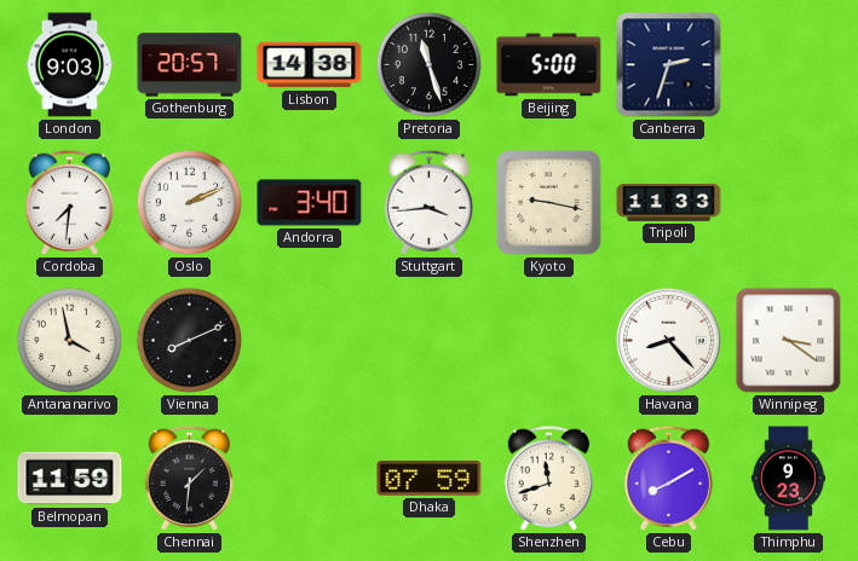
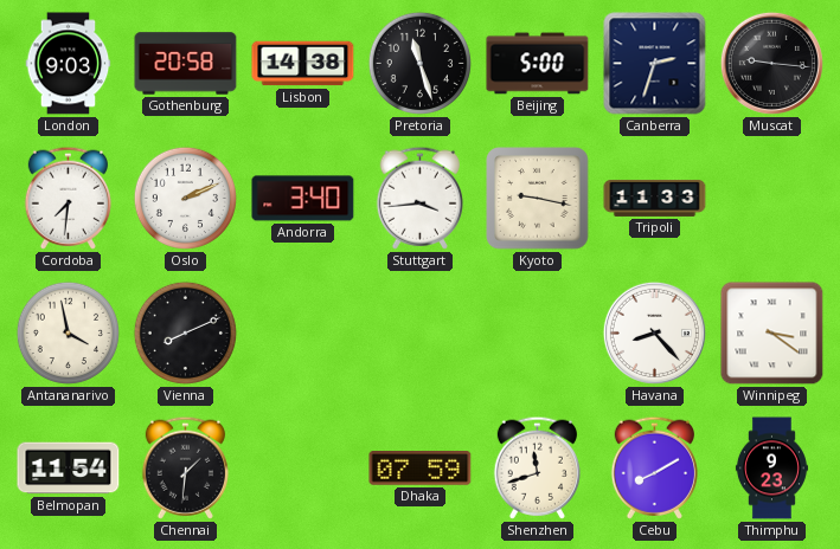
Gothenburg: 20:57 -> 20:58 (186, 64)
Muscat: none -> 9:16 (771, 63)
Belmopan: 11:59 -> 11:54 (69, 469)
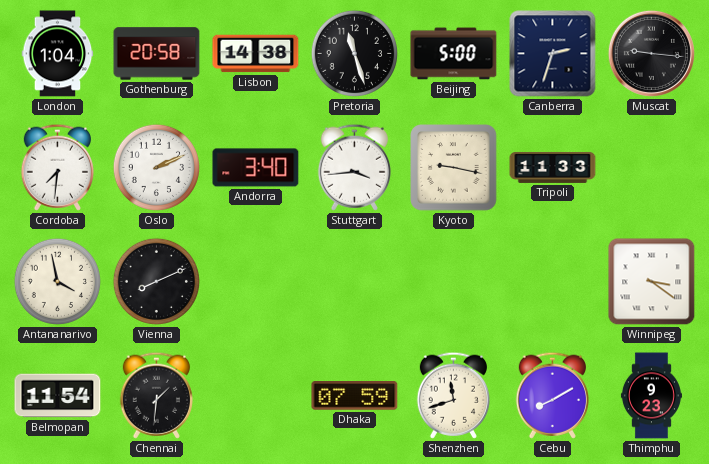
London: 9:03 -> 1:04 (58, 54)
Havana: 8:23 -> none (654, 332)
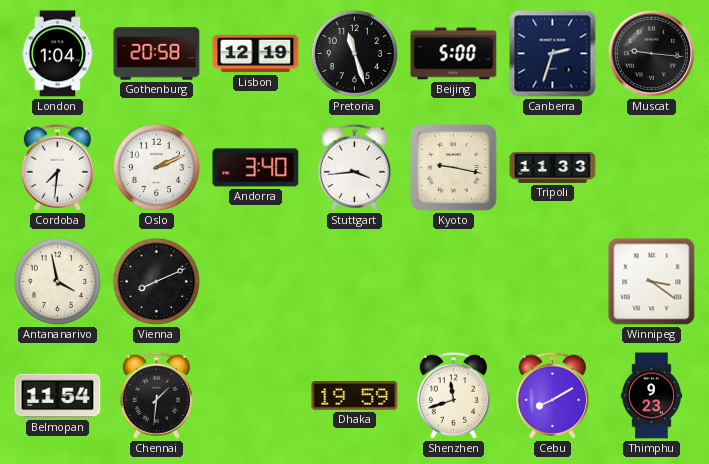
Lisbon: 14:38 -> 12:19 (256, 54)
Dhaka: 07:59 -> 19:59 (355, 396)
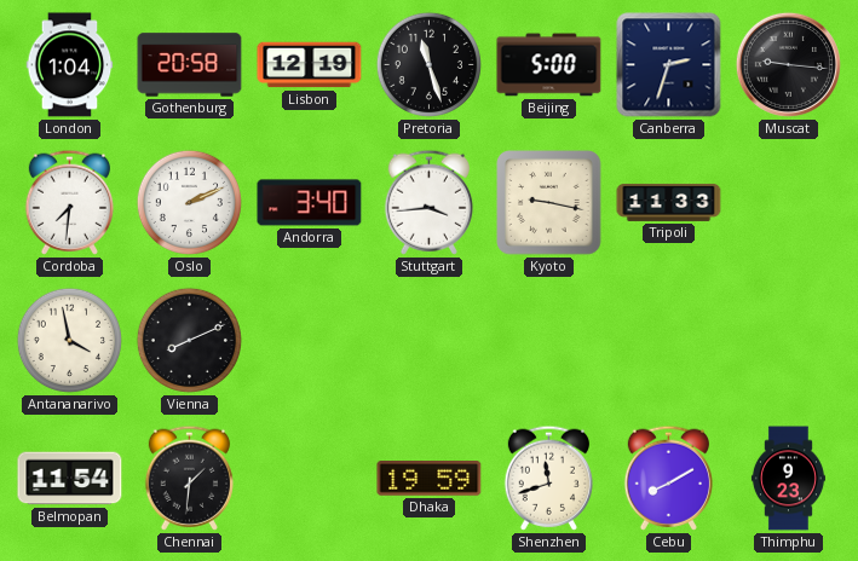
Winnipeg: 3:21 -> none (652, 282)
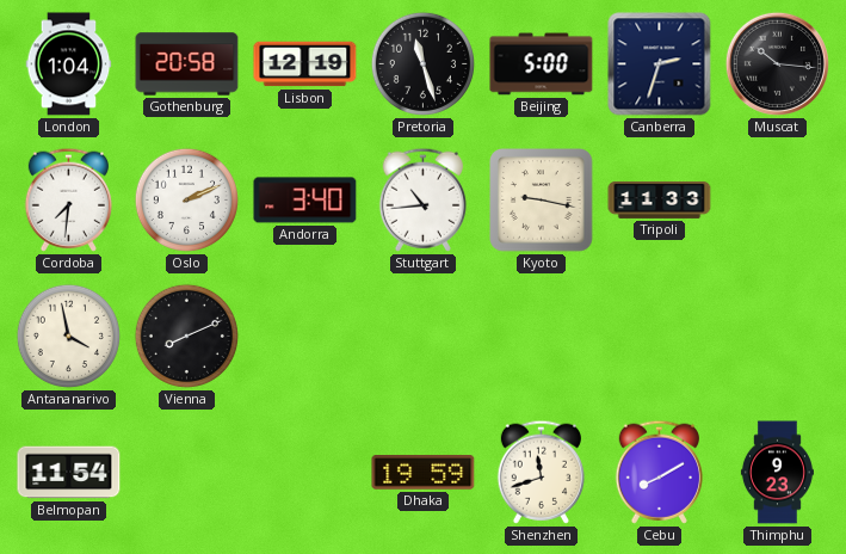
Muscat: 9:16 -> 10:16 (777, 63)
Stuttgart: 3:44 -> 10:44 (422, 199)
Chennai: 1:31 -> none (189, 478)
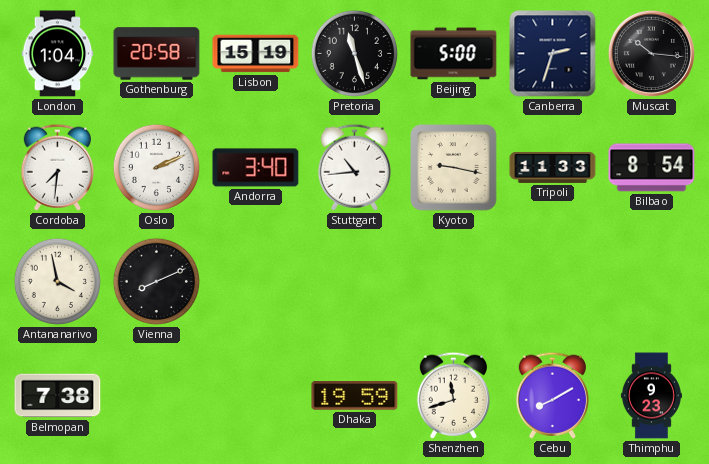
Lisbon: 12:19 -> 15:19 (256, 54)
Bilbao: none -> 8:54 (652, 168)
Belmopan: 11:54 -> 7:38 (58, 396)
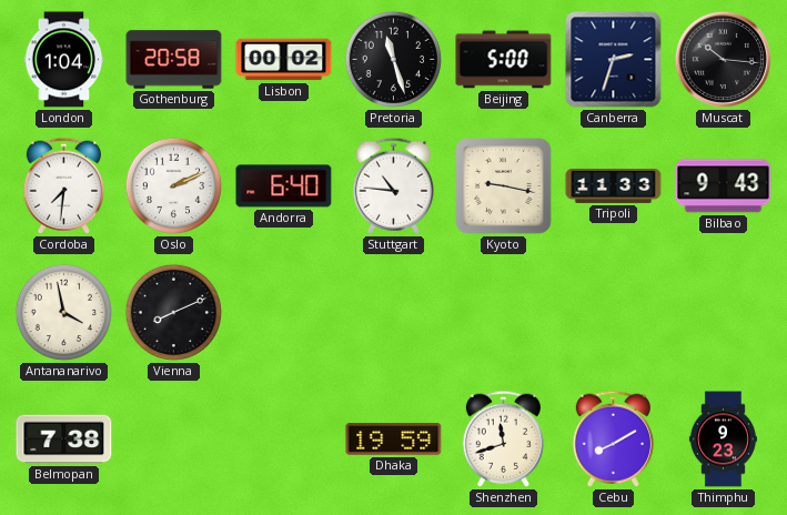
Lisbon: 15:19 -> 00:02 (284, 60)
Andorra: 3:40 -> 6:40 (284, 186)
Stuttgart: 10:44 -> 10:46 (393, 185)
Bilbao: 8:54 -> 9:43 (724, 186)
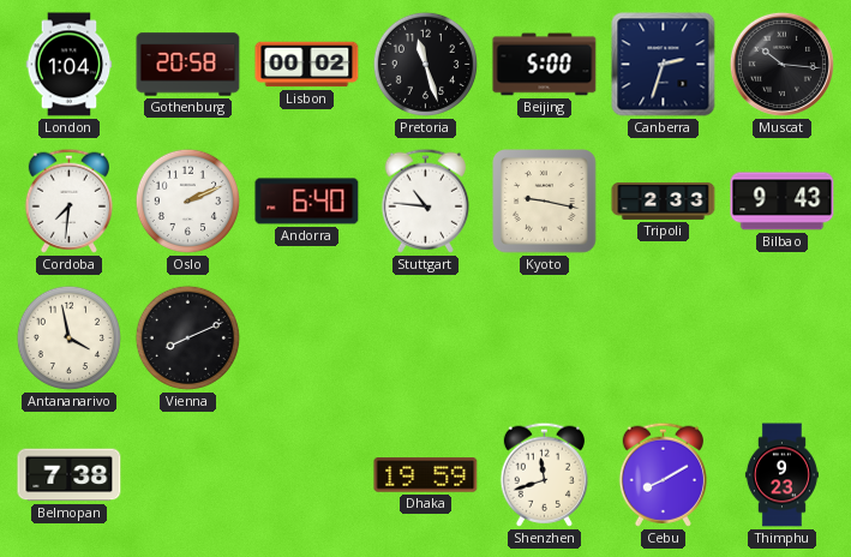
Tripoli: 11:33 -> 2:33 (664, 200)
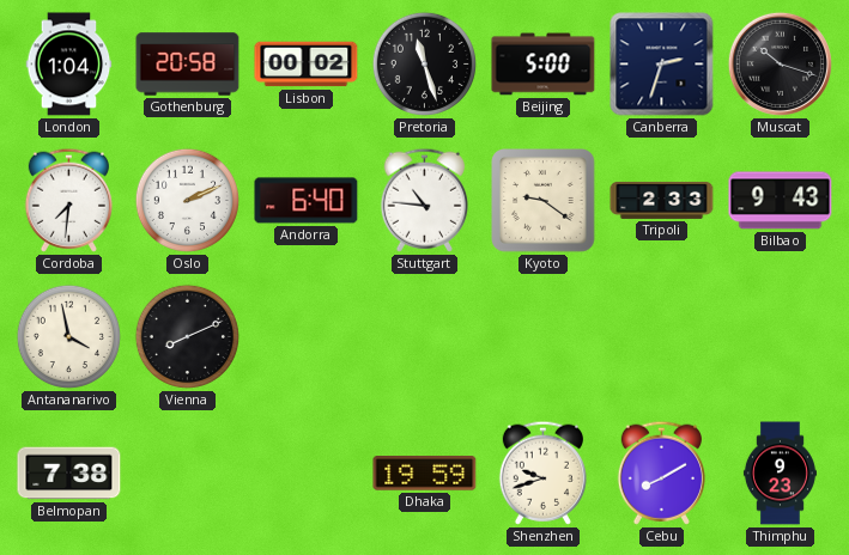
Muscat: 10:16 -> 10:18 (780, 63)
Kyoto: 9:17 -> 9:21 (544, 201)
Shenzhen: 11:42 -> 9:42 (542, 472)
